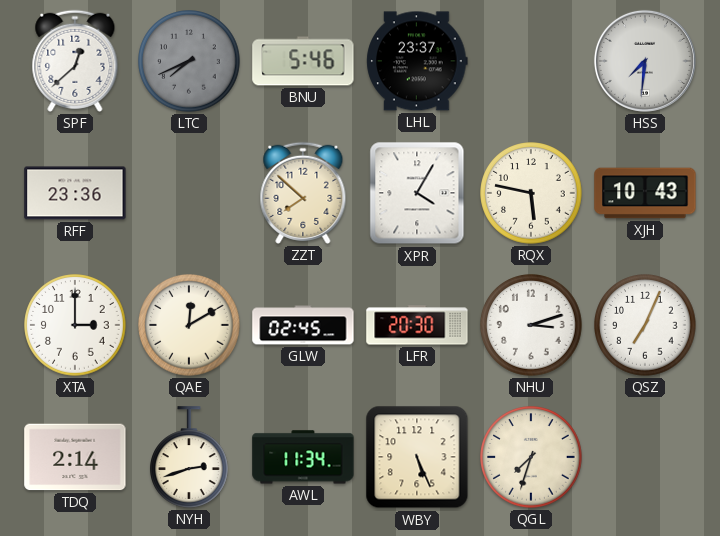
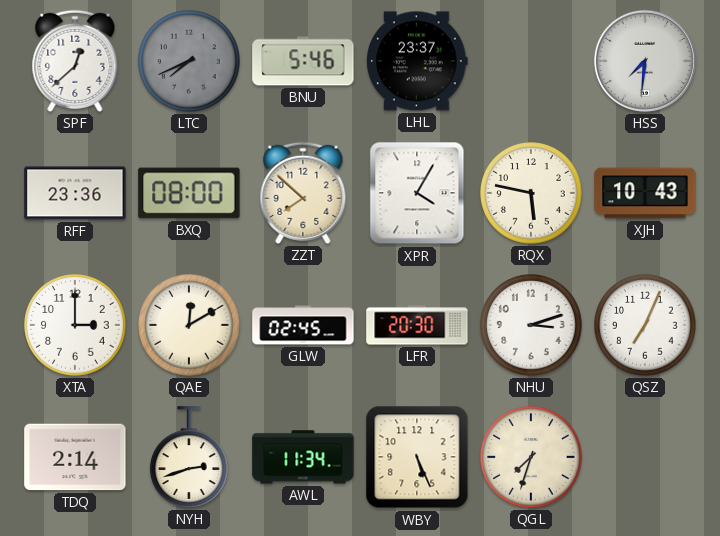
BXQ: none -> 08:00 (189, 193)
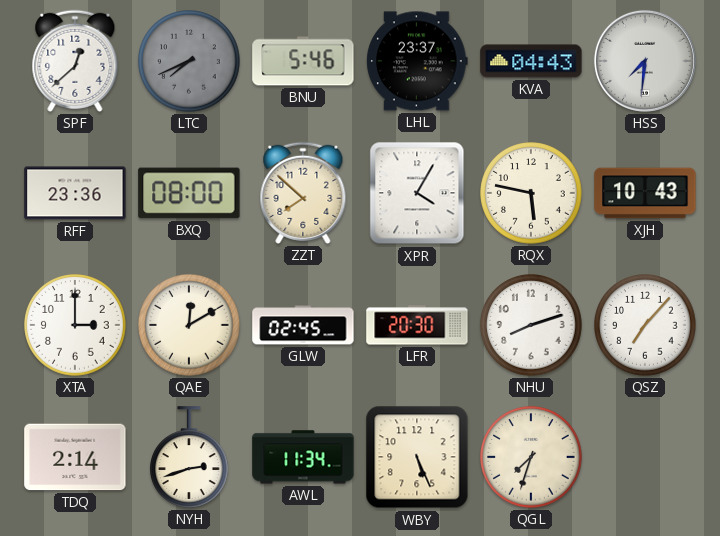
KVA: none -> 04:43 (531, 61)
NHU: 3:12 -> 8:12 (531, 325)
QSZ: 7:04 -> 7:07 (645, 325)
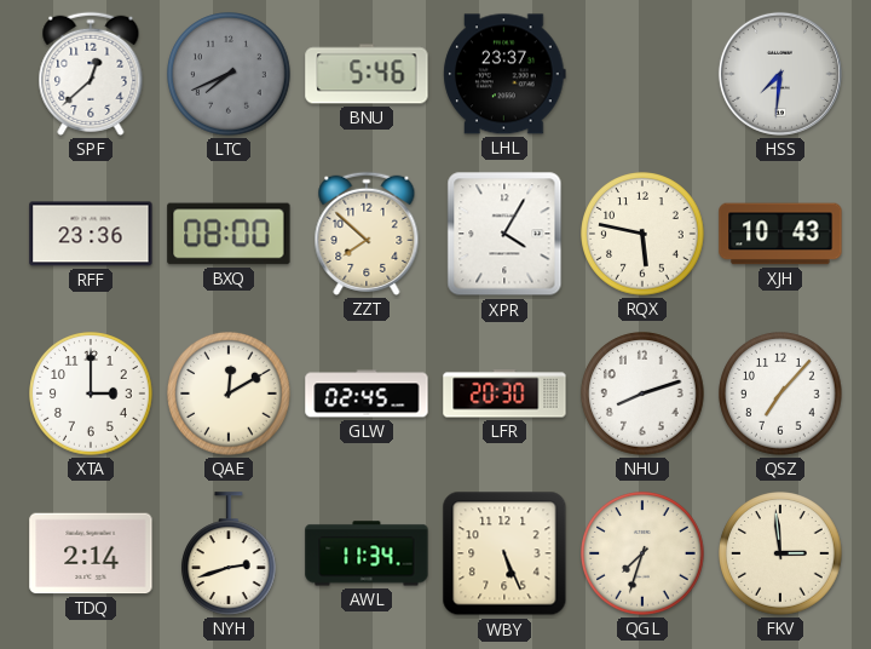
KVA: 04:43 -> none (531, 61)
FKV: none -> 2:59 (780, 553)
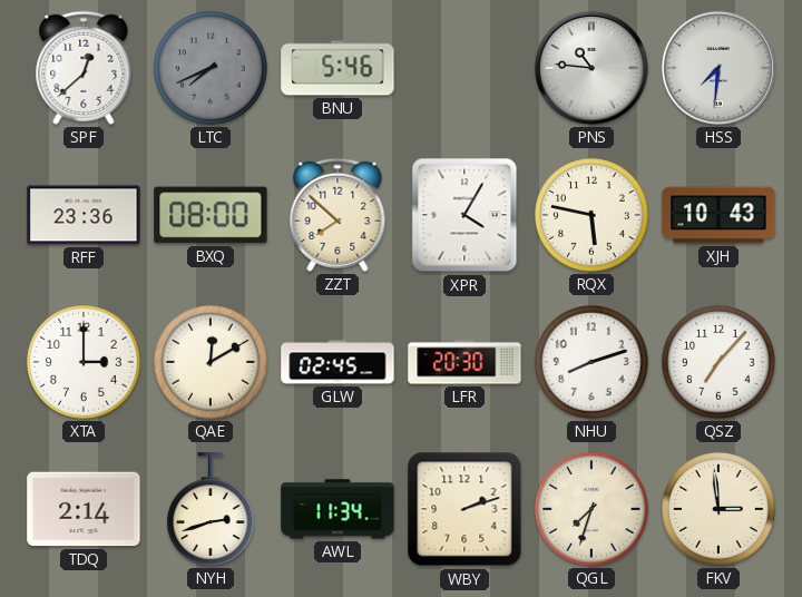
LHL: 23:37 -> none (504, 74)
PNS: none -> 10:46 (591, 68)
WBY: 5:26 -> 2:12 (464, 509)
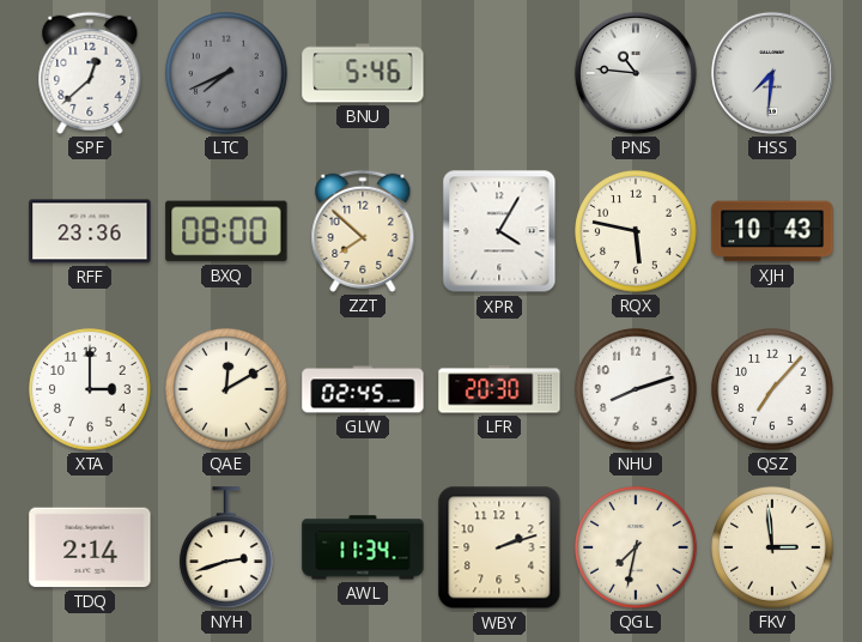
QGL: 7:33 -> 7:32 (636, 547)
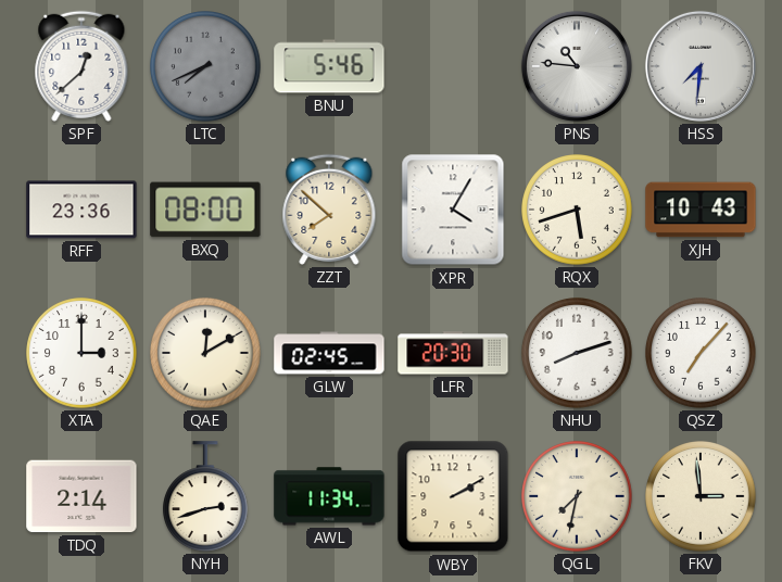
RQX: 5:47 -> 5:42 (577, 210)
WBY: 2:12 -> 2:10 (453, 496)
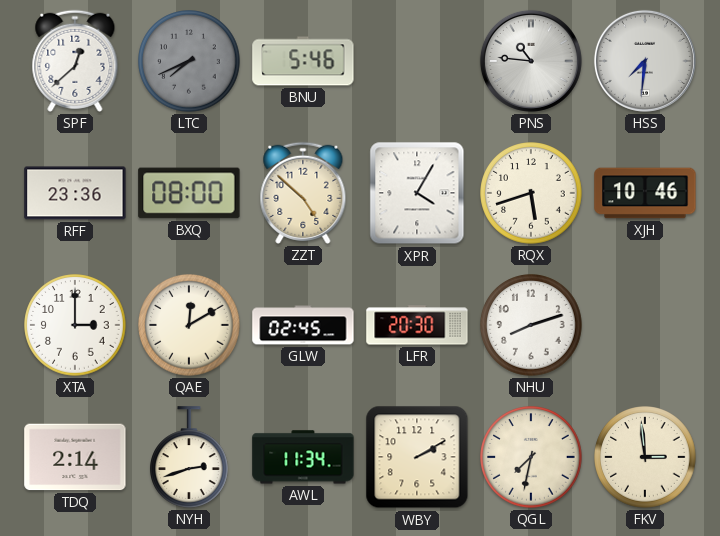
ZZT: 7:52 -> 4:52 (303, 193)
XJH: 10:43 -> 10:46 (645, 193)
QSZ: 7:07 -> none (701, 353)
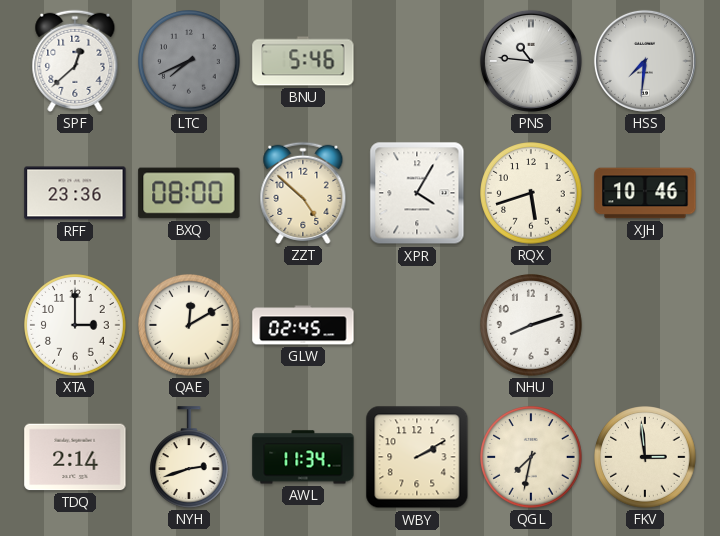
LFR: 20:30 -> none (417, 325)
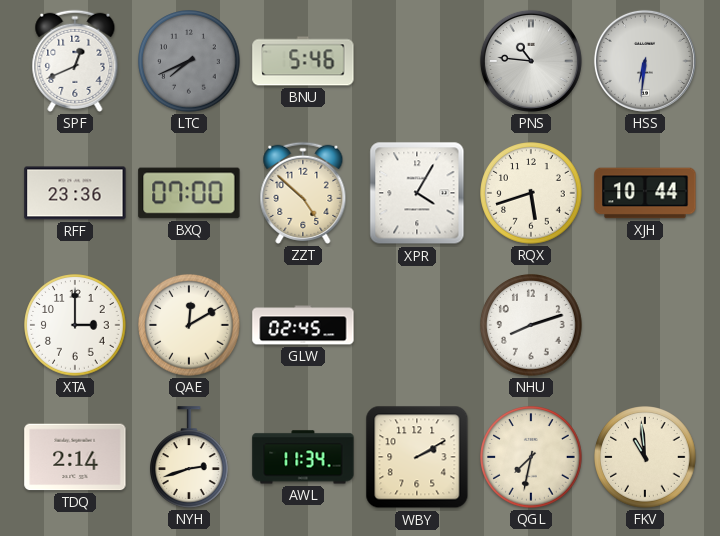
SPF: 12:38 -> 12:41 (75, 61)
HSS: 7:31 -> 6:31 (645, 61)
BXQ: 08:00 -> 07:00 (189, 193)
XJH: 10:46 -> 10:44 (645, 193)
FKV: 2:59 -> 10:59 (645, 457)
